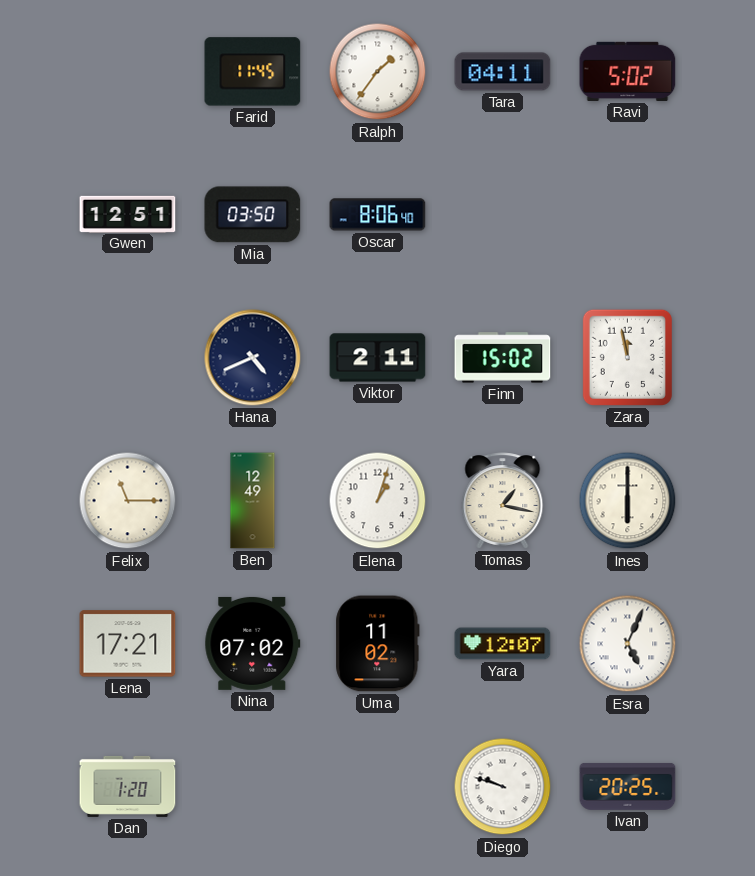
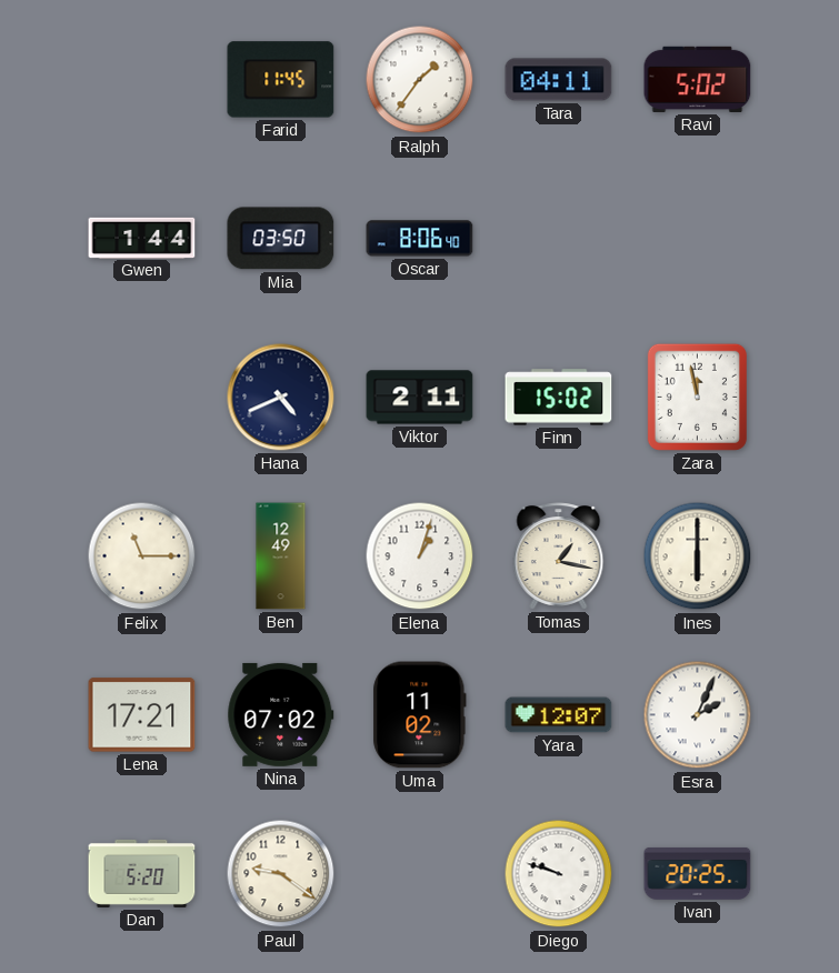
Gwen: 12:51 -> 1:44 (142, 238)
Esra: 5:04 -> 2:04 (698, 715)
Dan: 1:20 -> 5:20 (142, 873)
Paul: none -> 9:21 (281, 874)
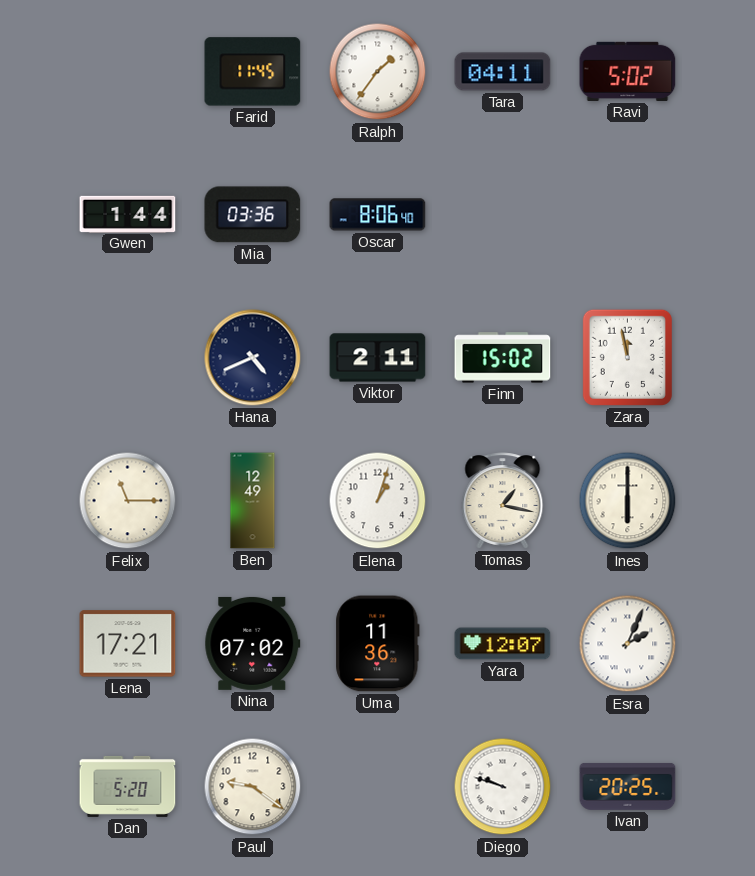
Mia: 03:50 -> 03:36 (253, 215)
Uma: 11:02 -> 11:36 (378, 644)
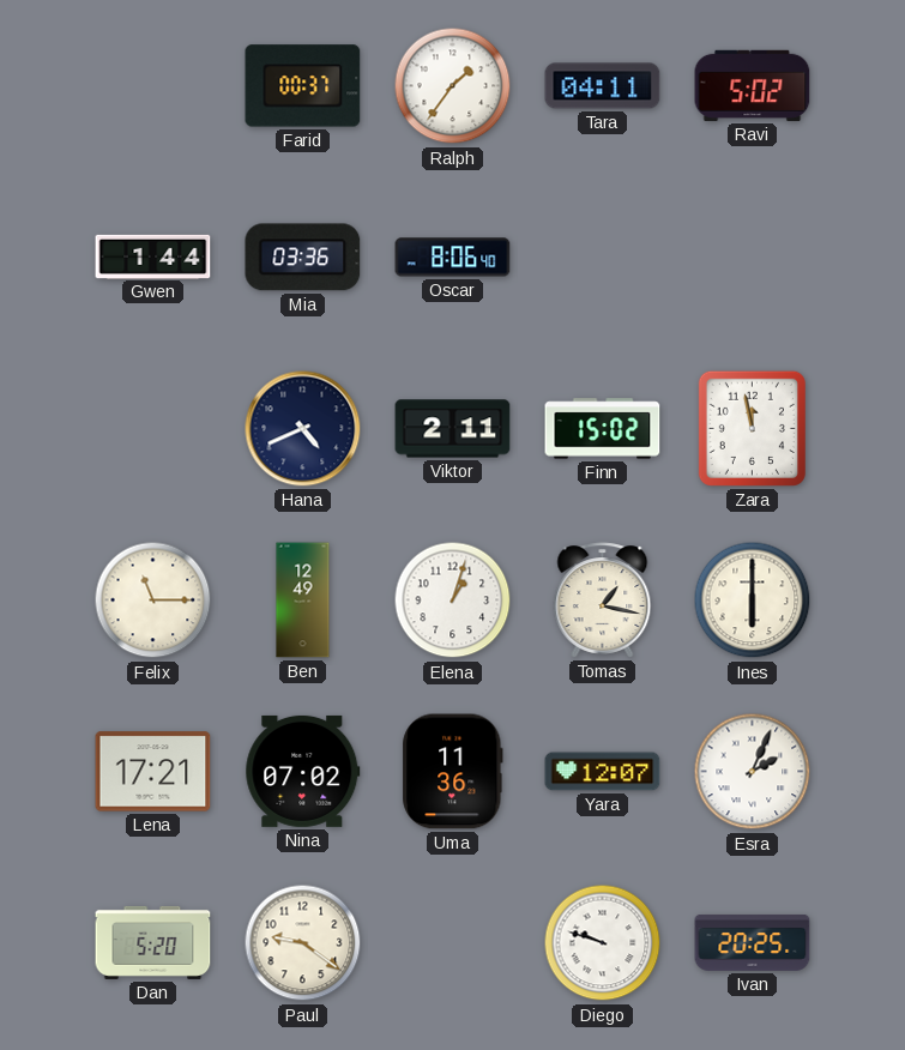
Farid: 11:45 -> 00:37 (303, 86)
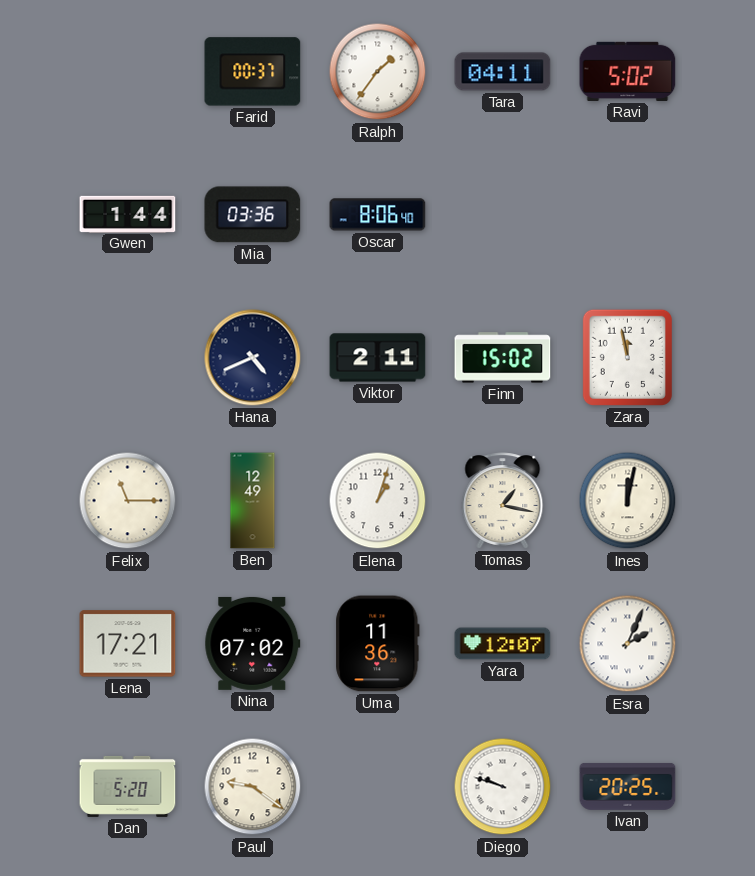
Ines: 6:00 -> 12:02 (628, 501)
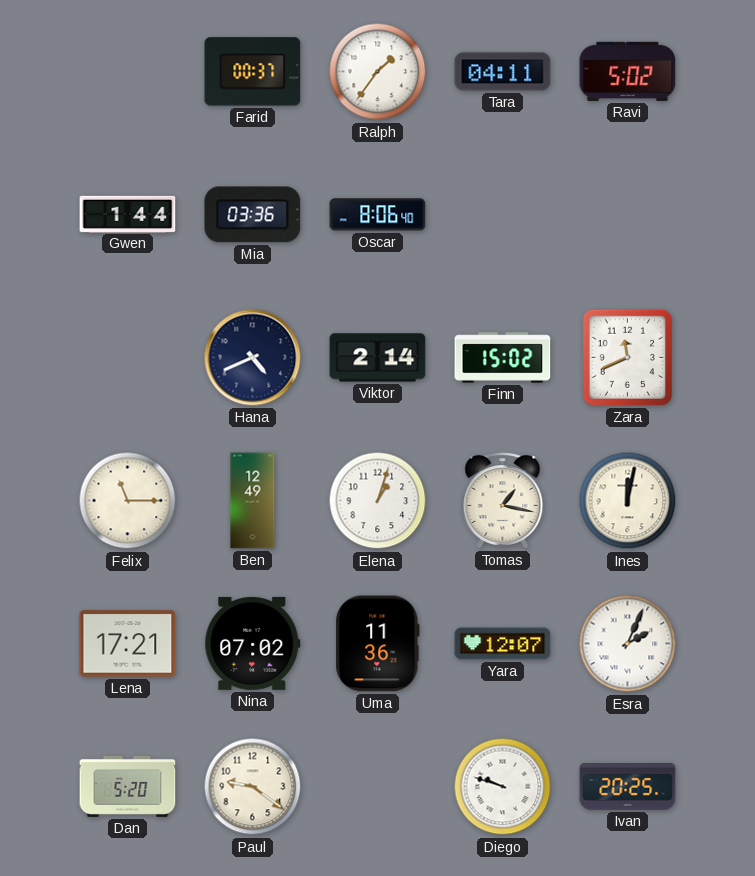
Viktor: 2:11 -> 2:14 (378, 358)
Zara: 11:58 -> 11:41 (627, 357)
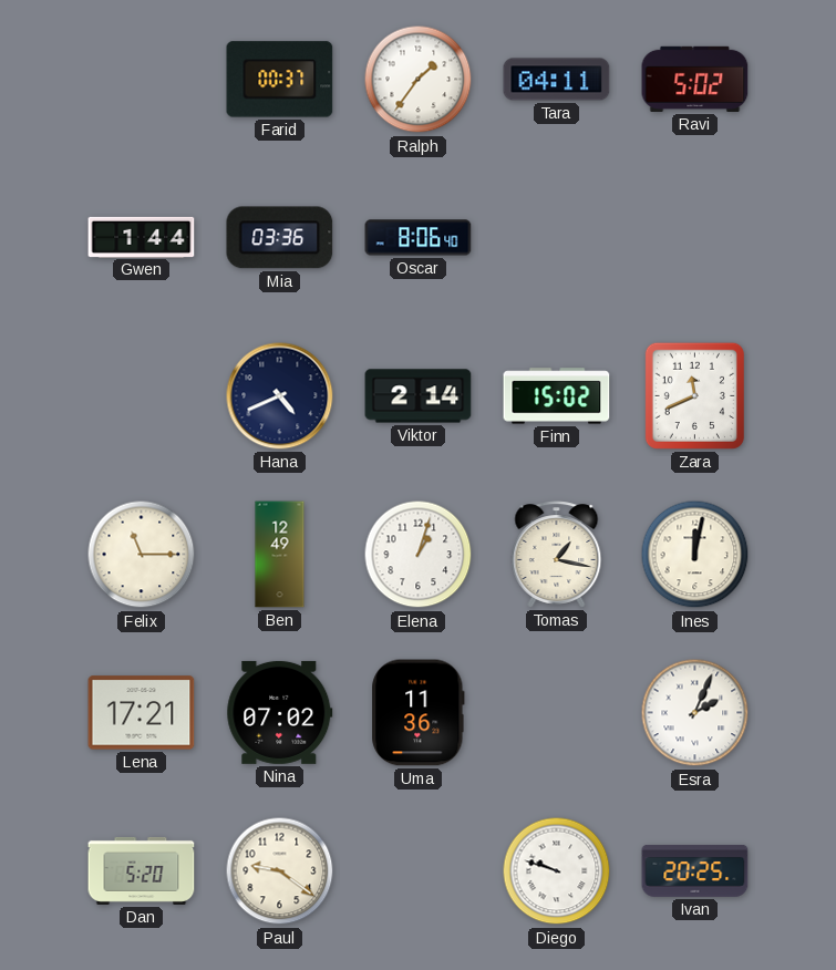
Yara: 12:07 -> none (503, 644)
